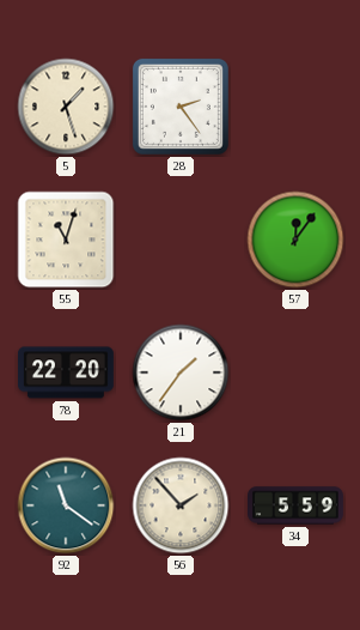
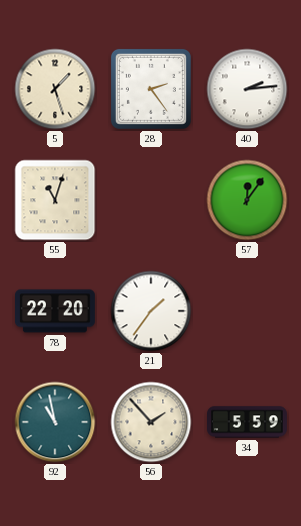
40: none -> 2:14 (247, 89)
92: 11:21 -> 10:58 (55, 422)
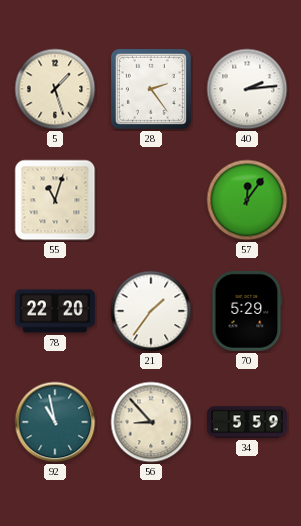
70: none -> 5:29 (247, 311)
56: 1:53 -> 8:53 (151, 422)
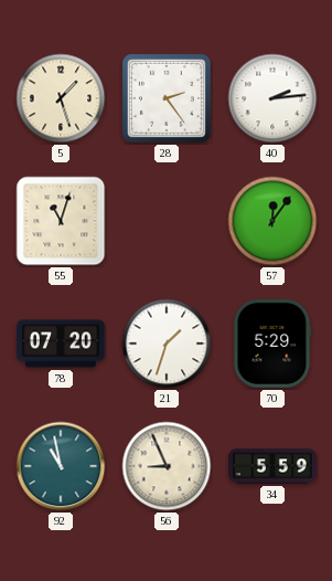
78: 22:20 -> 07:20 (62, 344)
21: 1:36 -> 1:33 (167, 344)
56: 8:53 -> 8:56 (167, 466)
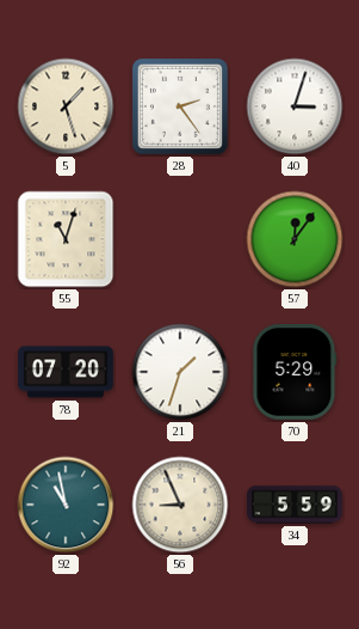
40: 2:14 -> 3:03 (295, 106)
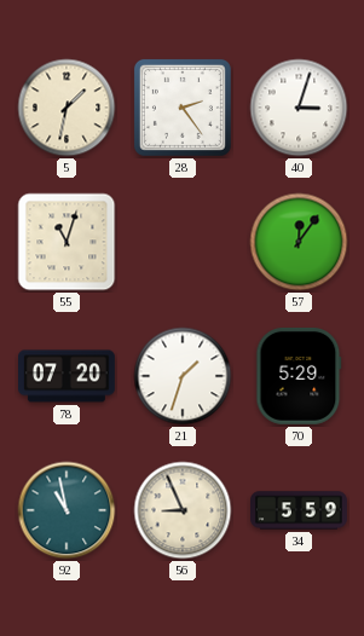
5: 1:27 -> 1:32 (67, 108)
